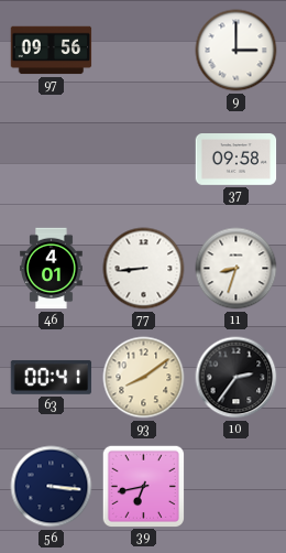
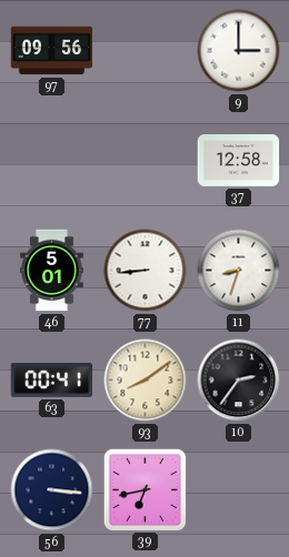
37: 09:58 -> 12:58 (239, 161)
46: 4:01 -> 5:01 (52, 271)
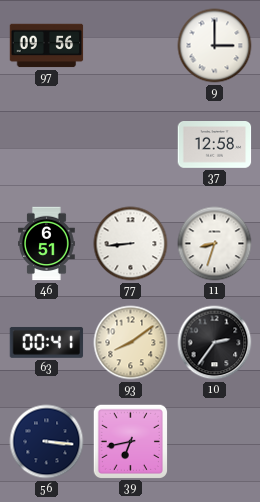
46: 5:01 -> 6:51 (47, 244)
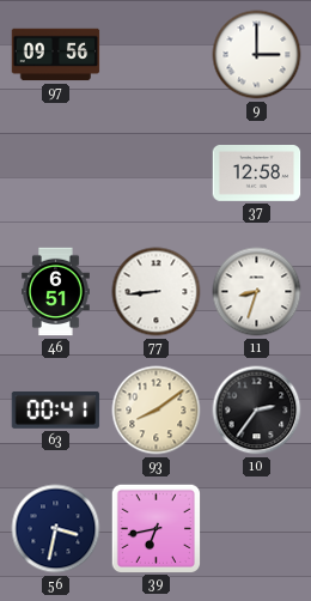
56: 3:16 -> 3:32 (56, 529)
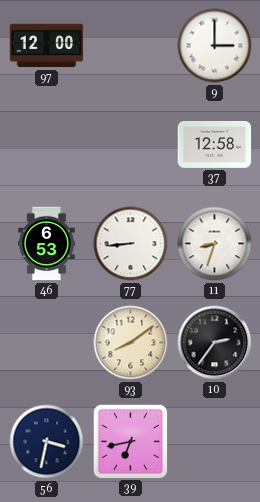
97: 09:56 -> 12:00 (47, 46)
46: 6:51 -> 6:53 (47, 244)
63: 00:41 -> none (56, 411)
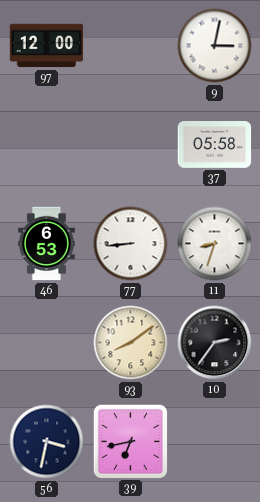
9: 3:00 -> 3:02 (215, 46)
37: 12:58 -> 05:58 (215, 145)
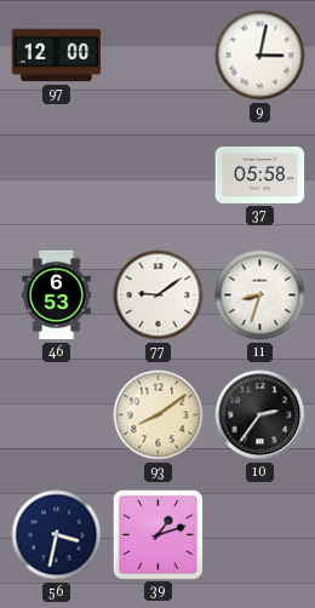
77: 8:44 -> 9:09 (159, 296)
39: 6:43 -> 1:12 (157, 534)
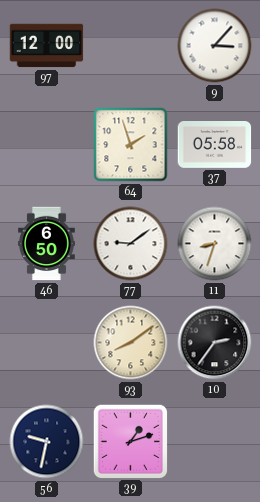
9: 3:02 -> 3:07 (215, 46)
64: none -> 1:57 (131, 145)
46: 6:53 -> 6:50 (47, 244)
56: 3:32 -> 9:32 (47, 442)
